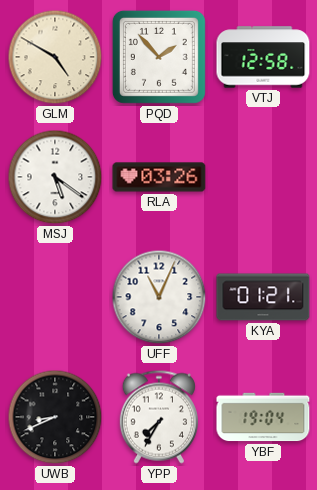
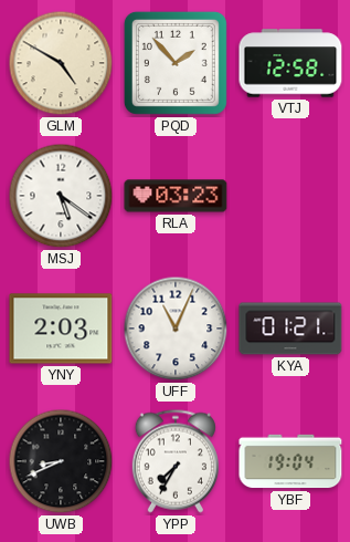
RLA: 03:26 -> 03:23 (176, 196)
YNY: none -> 2:03 (61, 329)
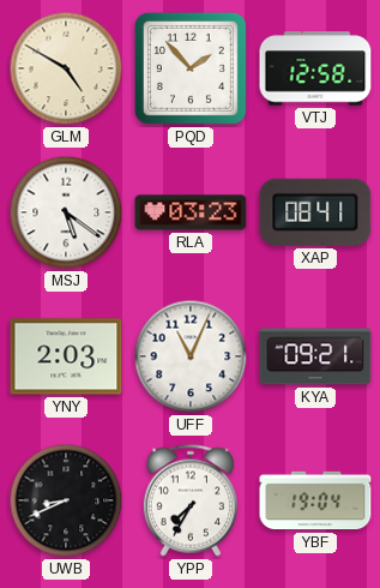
XAP: none -> 08:41 (315, 212)
KYA: 01:21 -> 09:21 (315, 356)
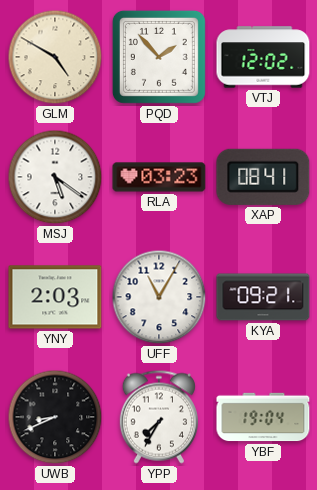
VTJ: 12:58 -> 12:02 (263, 57)
UFF: 11:04 -> 11:05 (159, 297)
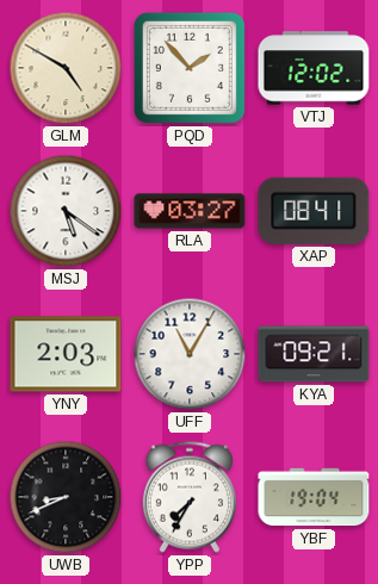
RLA: 03:23 -> 03:27 (190, 211)
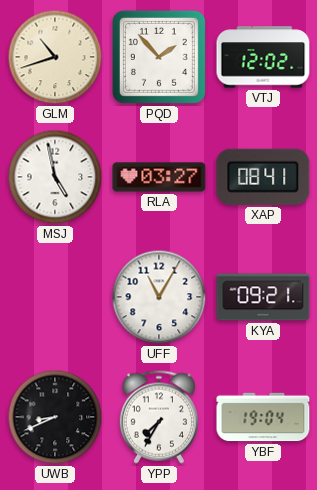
GLM: 4:50 -> 10:42 (55, 57)
MSJ: 5:21 -> 4:58 (55, 177)
YNY: 2:03 -> none (66, 354)
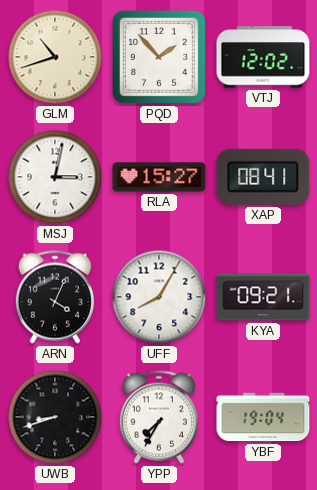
MSJ: 4:58 -> 3:02 (55, 177)
RLA: 03:27 -> 15:27 (159, 177)
ARN: none -> 4:04 (55, 297)
UFF: 11:05 -> 8:05 (159, 297)
UWB: 8:41 -> 8:42 (55, 417)
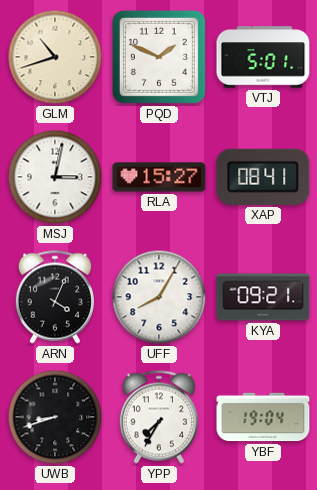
PQD: 1:53 -> 1:49 (159, 57)
VTJ: 12:02 -> 5:01 (263, 57)
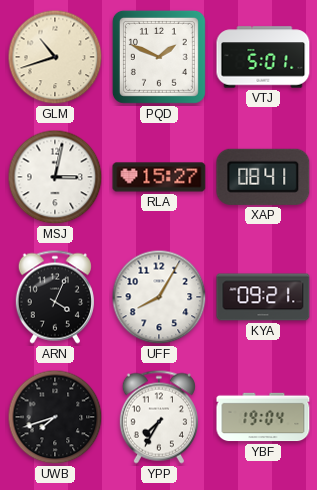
UWB: 8:42 -> 7:42 (55, 417)
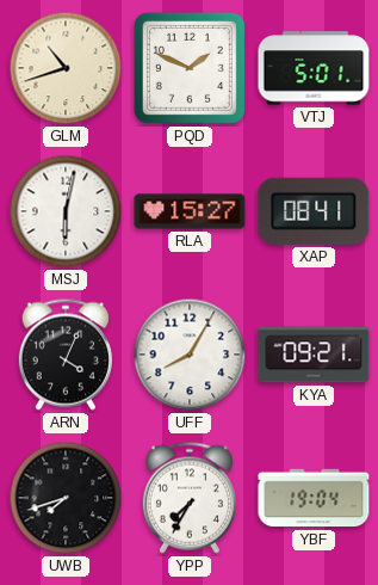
MSJ: 3:02 -> 6:02 (66, 211)
